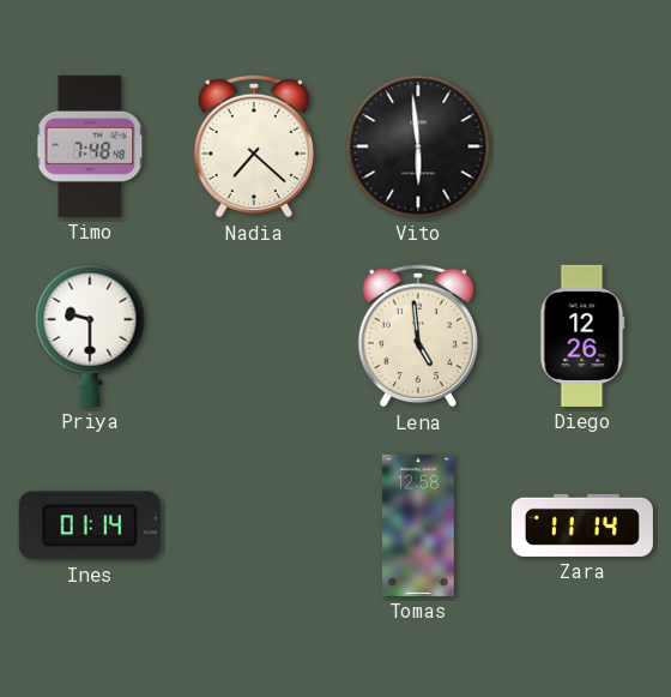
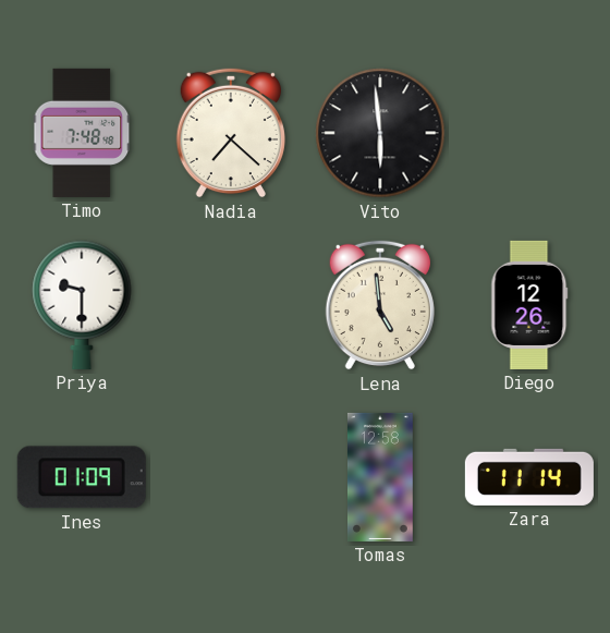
Ines: 01:14 -> 01:09 (82, 477)
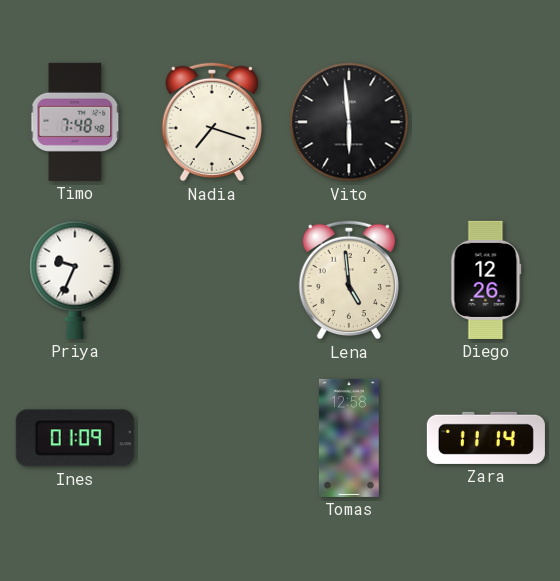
Nadia: 7:22 -> 7:18 (212, 122)
Priya: 9:30 -> 9:34 (75, 280)
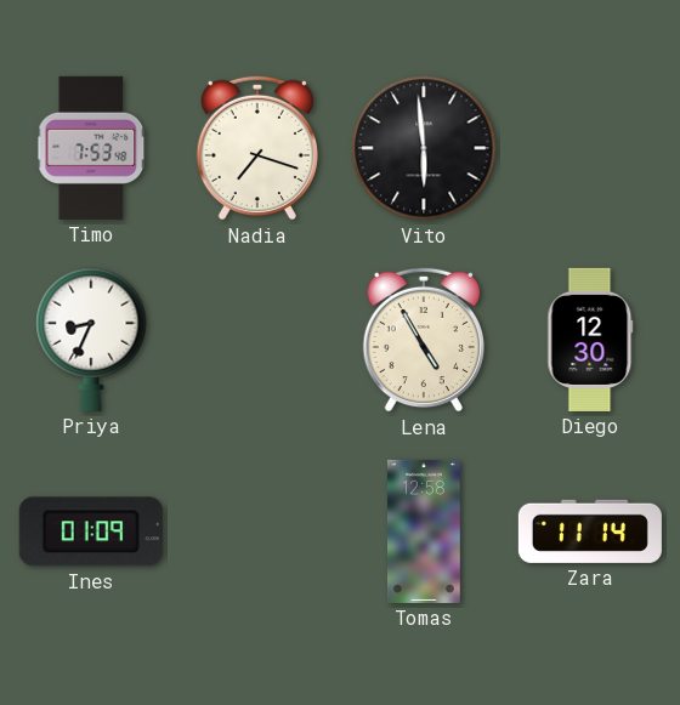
Timo: 7:48 -> 7:53 (91, 148)
Priya: 9:34 -> 8:34 (91, 340)
Lena: 4:59 -> 4:55 (424, 340)
Diego: 12:26 -> 12:30 (590, 340)
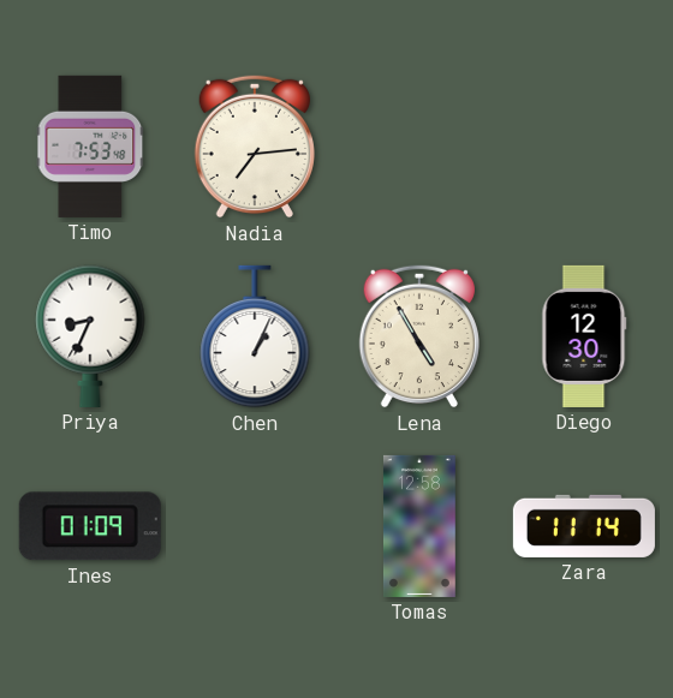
Nadia: 7:18 -> 7:14 (255, 147)
Vito: 5:59 -> none (424, 148)
Chen: none -> 1:04 (255, 336)
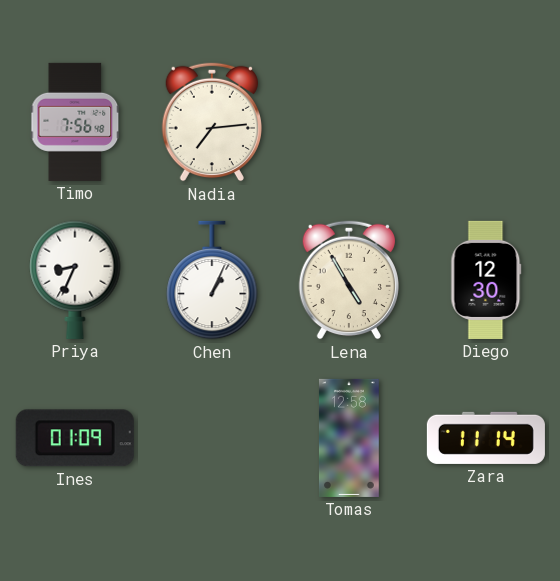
Timo: 7:53 -> 7:56 (75, 122)
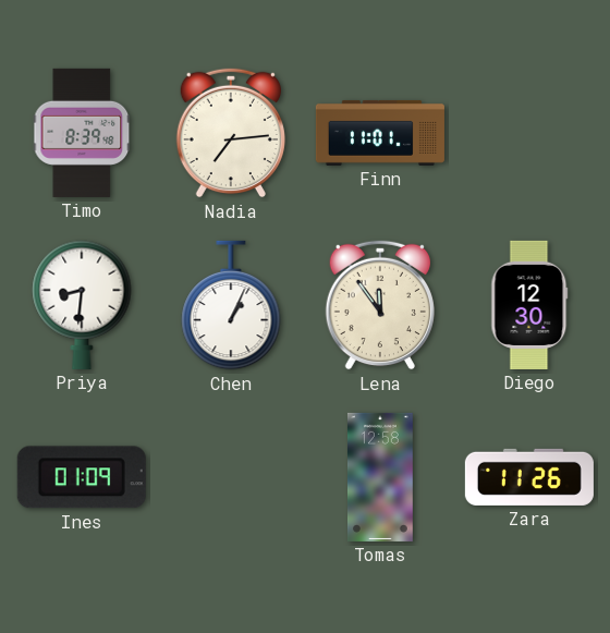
Timo: 7:56 -> 8:39 (82, 133)
Finn: none -> 11:01 (380, 133)
Priya: 8:34 -> 8:31 (82, 305)
Lena: 4:55 -> 11:54 (380, 305)
Zara: 11:14 -> 11:26 (529, 477)
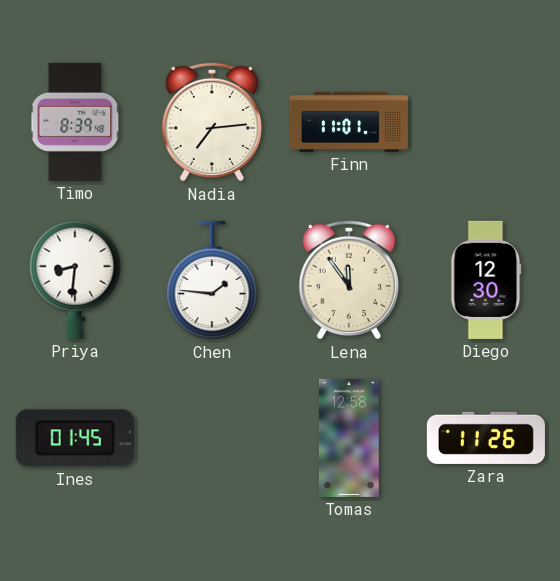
Chen: 1:04 -> 1:46 (212, 280)
Ines: 01:09 -> 01:45 (75, 438)
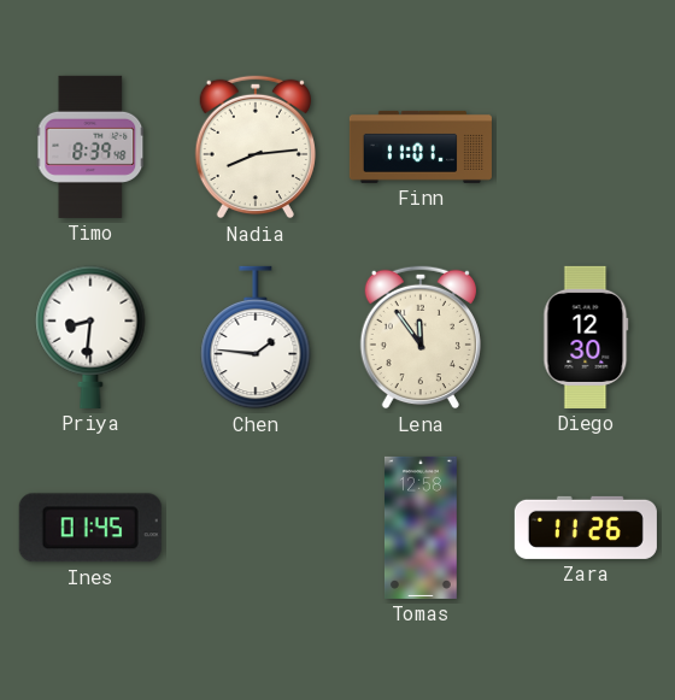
Nadia: 7:14 -> 8:14 (256, 147)
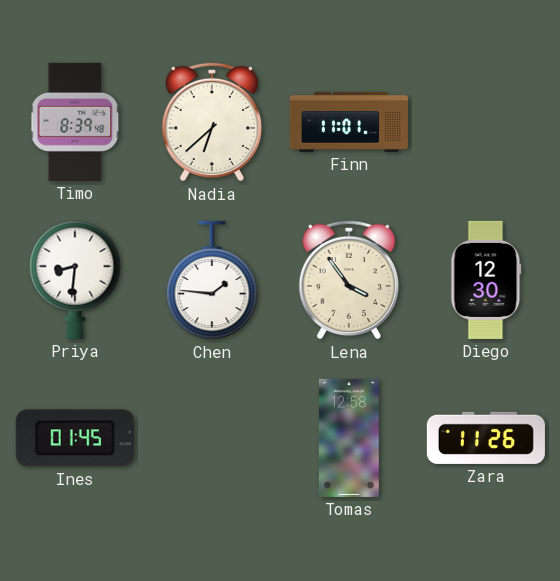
Nadia: 8:14 -> 6:38 (212, 122)
Lena: 11:54 -> 3:54 (349, 280)
